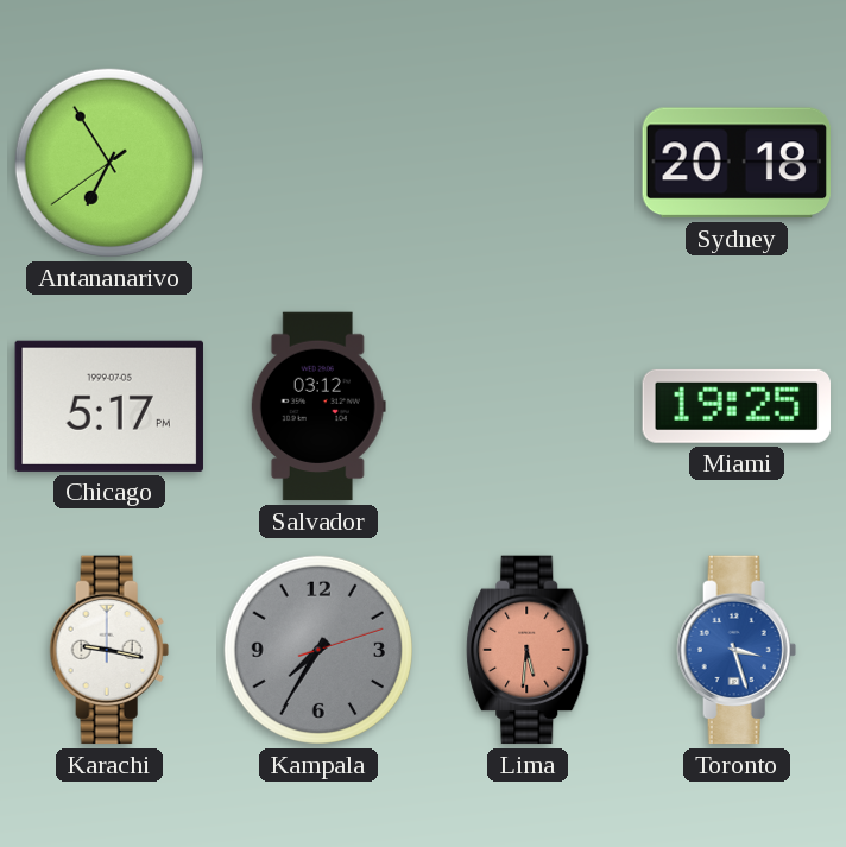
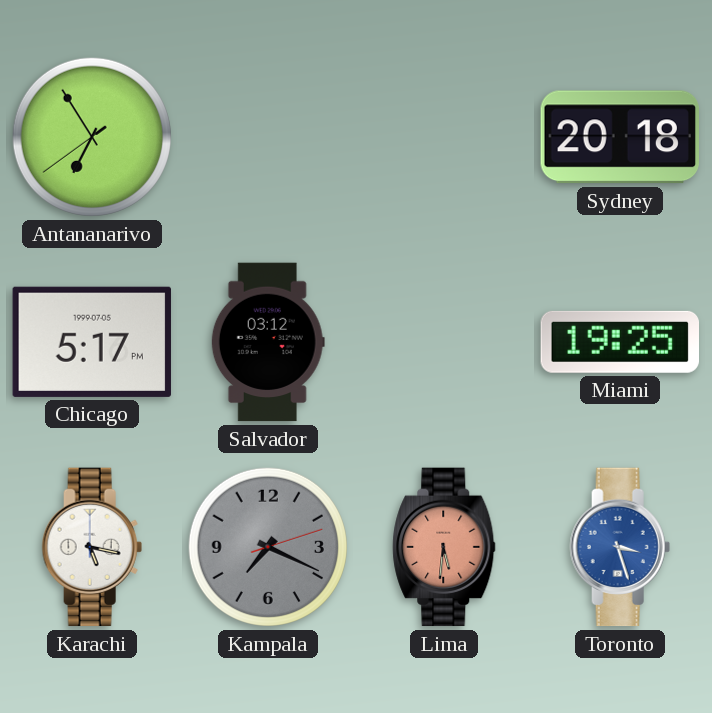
Karachi: 9:17 -> 5:17 (92, 547)
Kampala: 7:35 -> 7:19 (268, 547)
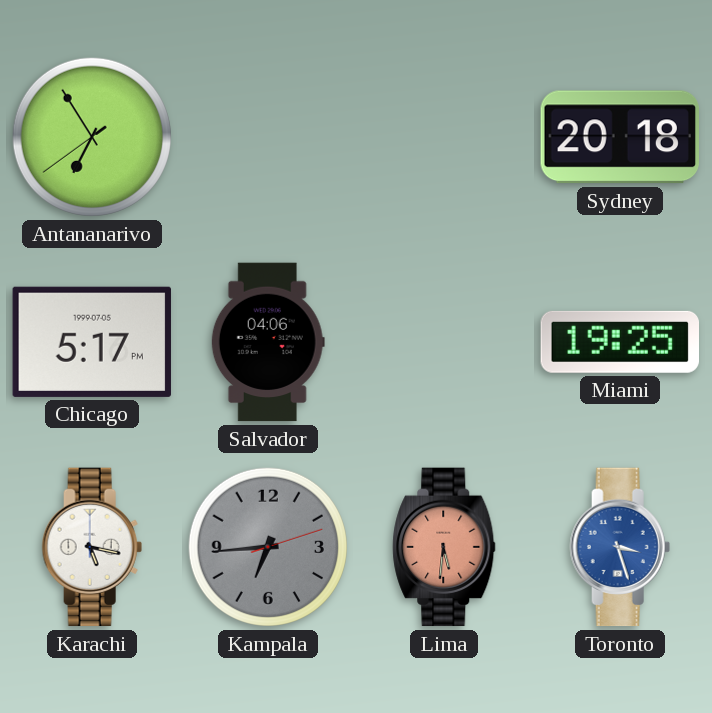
Salvador: 03:12 -> 04:06 (268, 342)
Kampala: 7:19 -> 6:44 (268, 547)
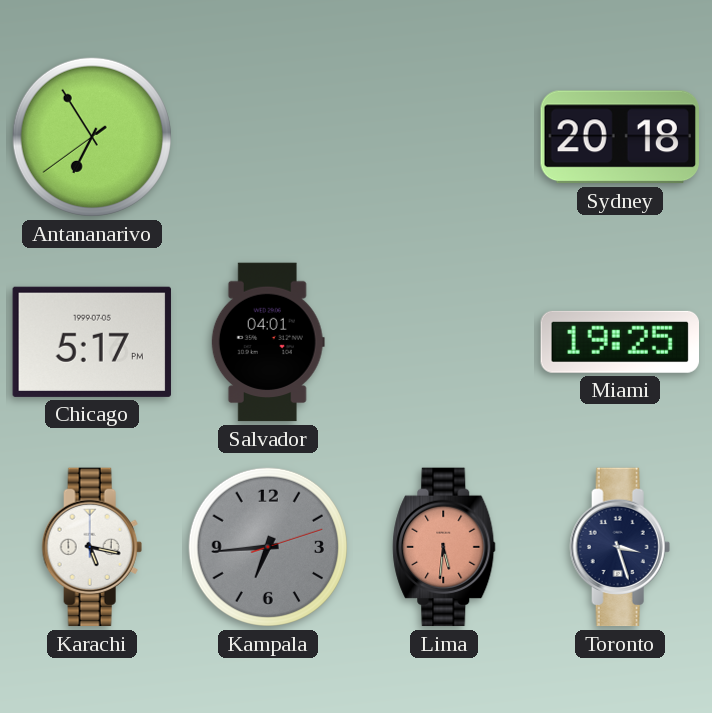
Salvador: 04:06 -> 04:01 (268, 342)
Toronto dial: blue -> navy (620, 547)
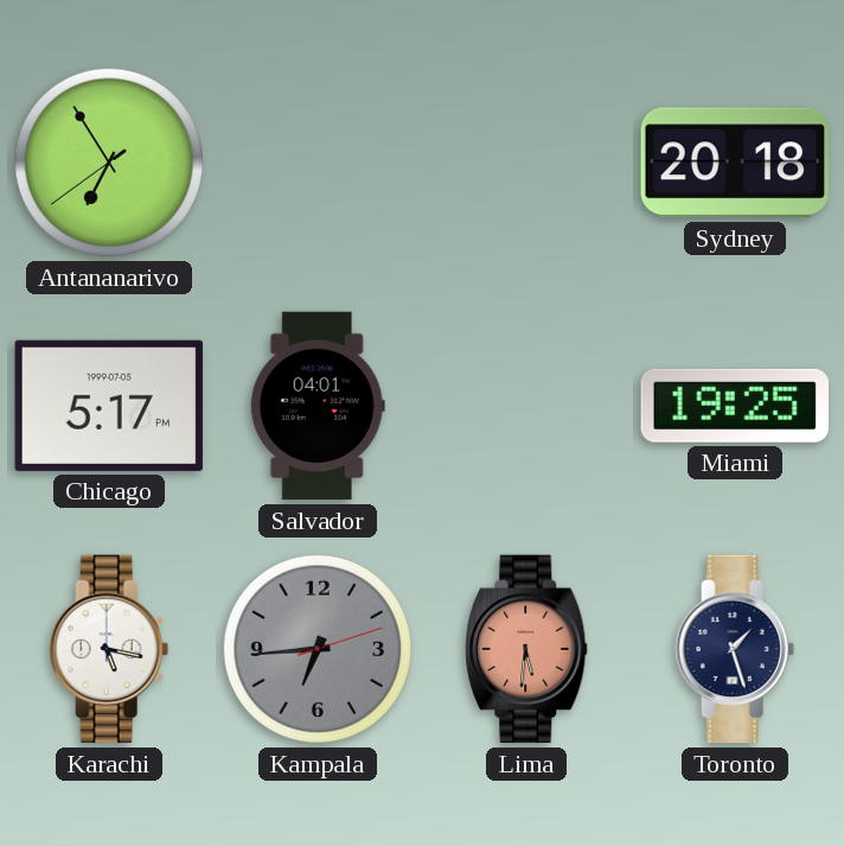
Toronto: 3:27 -> 1:27 (735, 649)
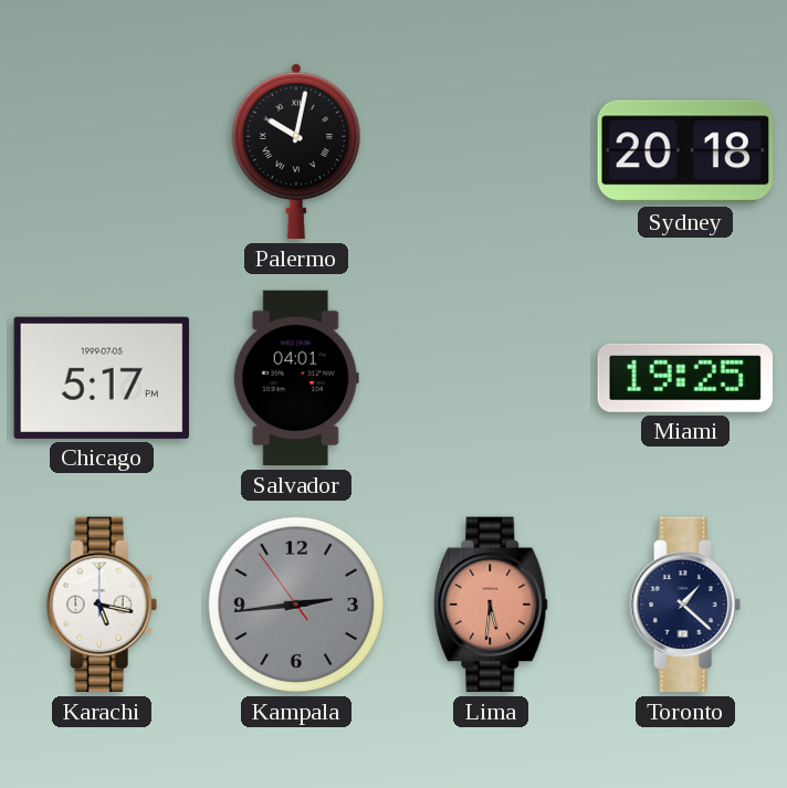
Antananarivo: 6:54 -> none (109, 163)
Palermo: none -> 10:02 (296, 151)
Kampala: 6:44 -> 2:43 (296, 605)
Toronto: 1:27 -> 1:22 (685, 605)
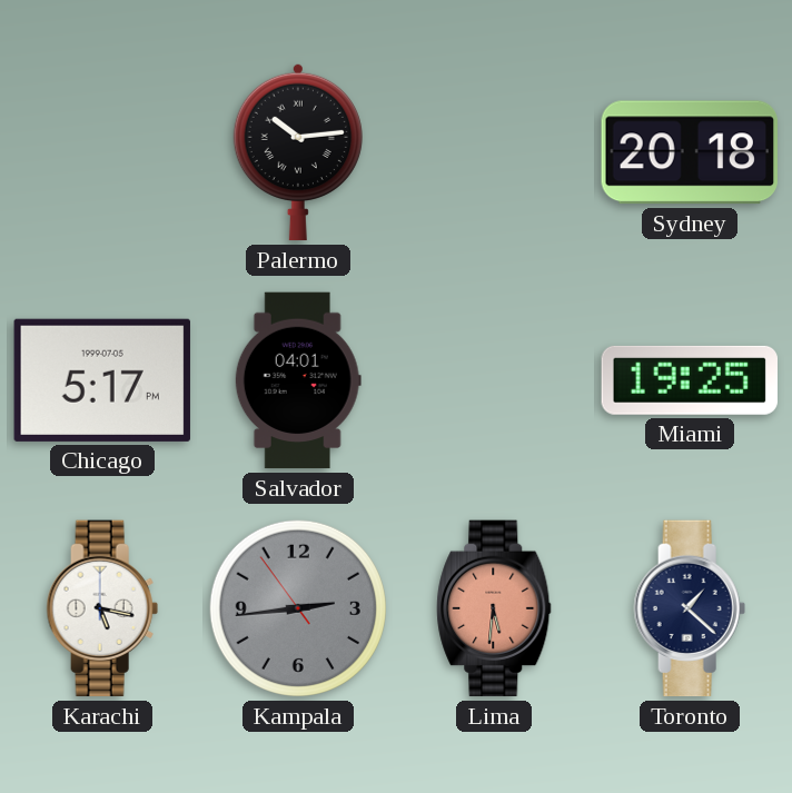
Palermo: 10:02 -> 10:14 (298, 152)
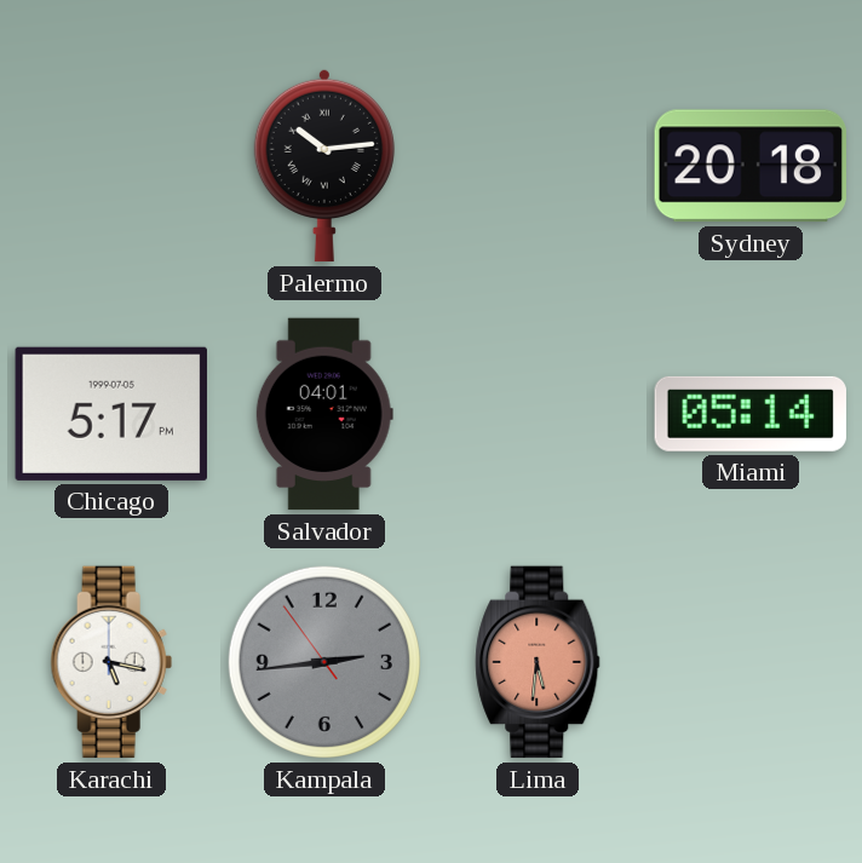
Miami: 19:25 -> 05:14 (749, 414)
Toronto: 1:22 -> none (690, 608)
